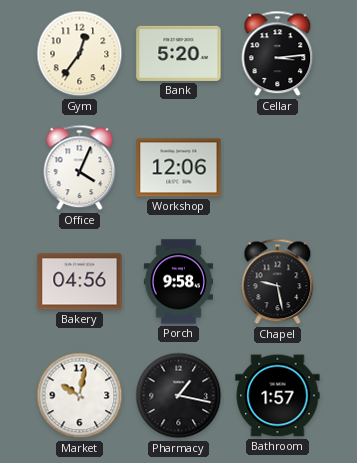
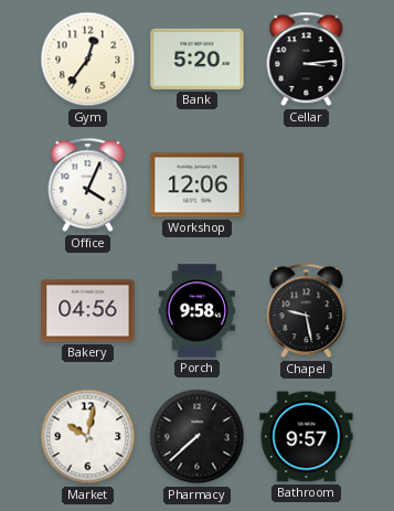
Pharmacy: 1:17 -> 7:38 (198, 437)
Bathroom: 1:57 -> 9:57 (307, 437)
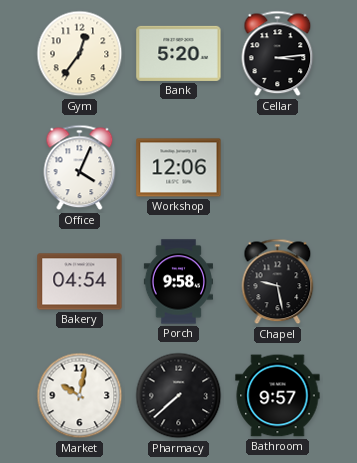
Bakery: 04:56 -> 04:54 (80, 282)
